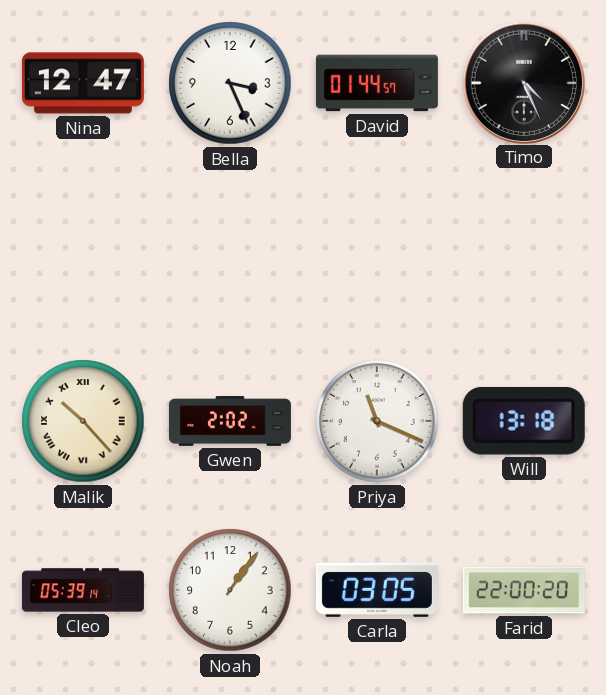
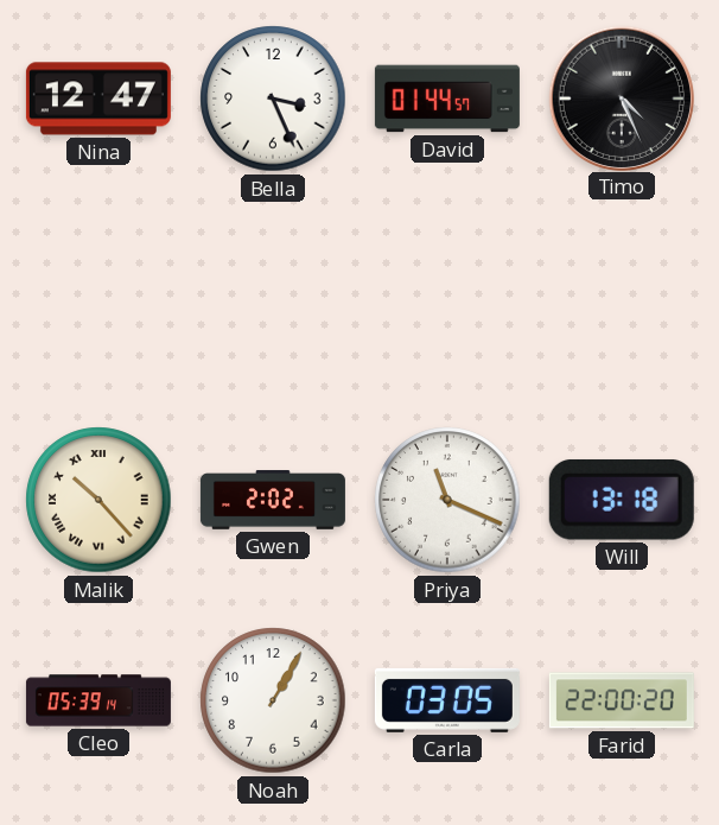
Noah: 1:06 -> 1:05 (273, 700)
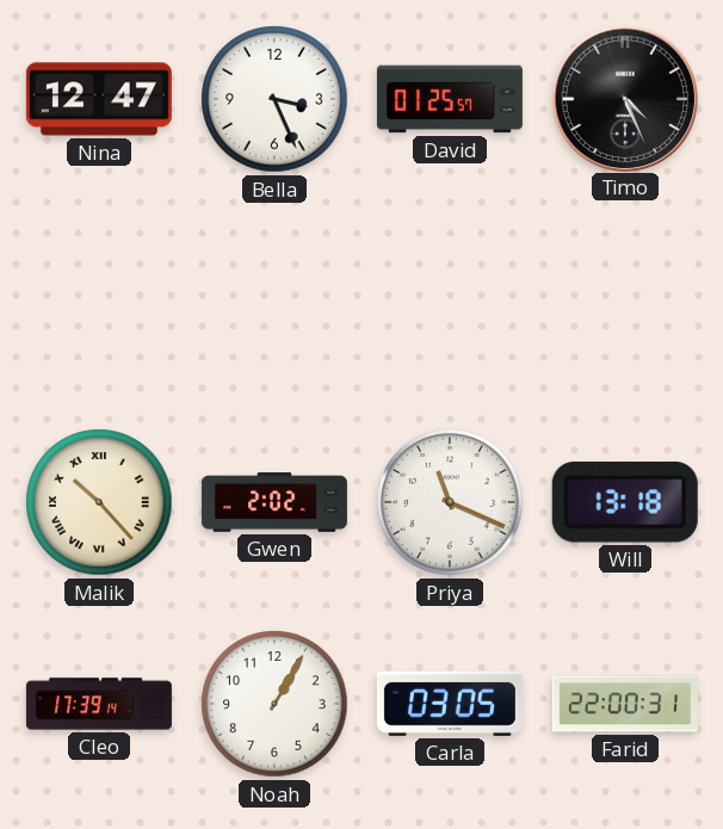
David: 01:44 -> 01:25 (450, 99)
Cleo: 05:39 -> 17:39 (99, 704)
Farid: 22:00:20 -> 22:00:31 (625, 704)
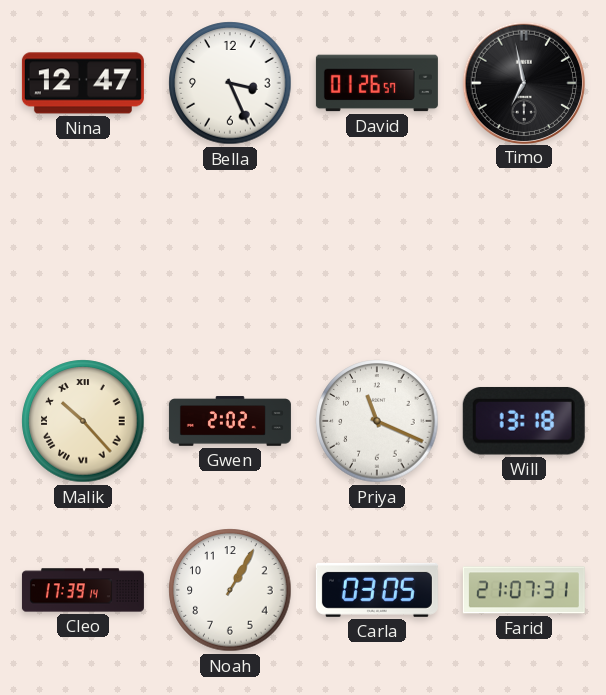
David: 01:25 -> 01:26 (377, 83)
Timo: 4:26 -> 6:58 (523, 82)
Farid: 22:00 -> 21:07 (524, 590)
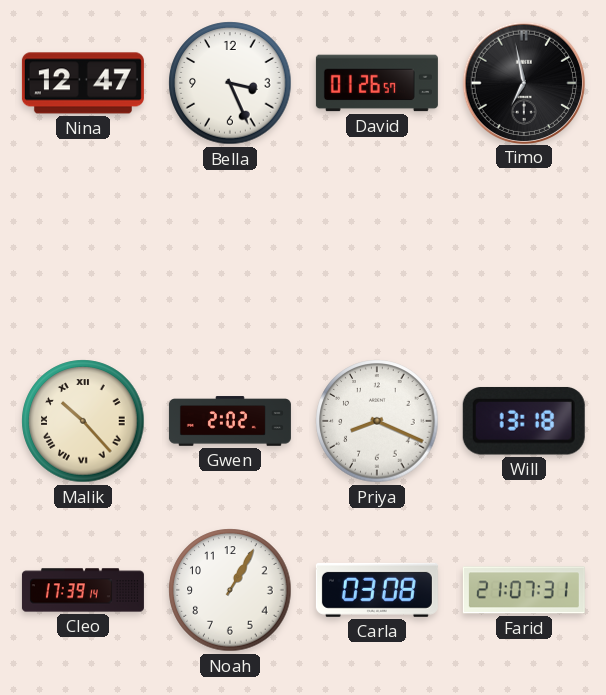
Priya: 11:19 -> 8:19 (377, 421)
Carla: 03:05 -> 03:08 (377, 590)
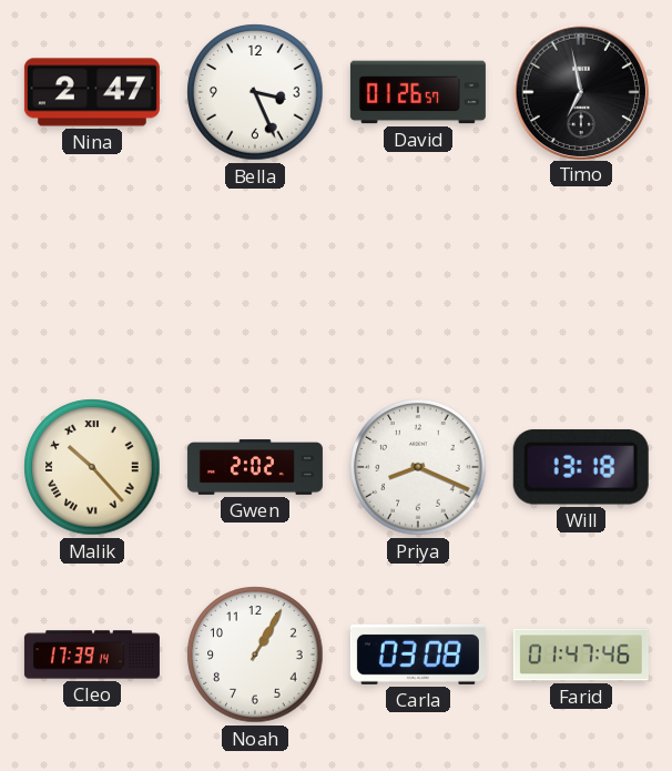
Nina: 12:47 -> 2:47 (92, 92)
Farid: 21:07 -> 01:47 (581, 655)
